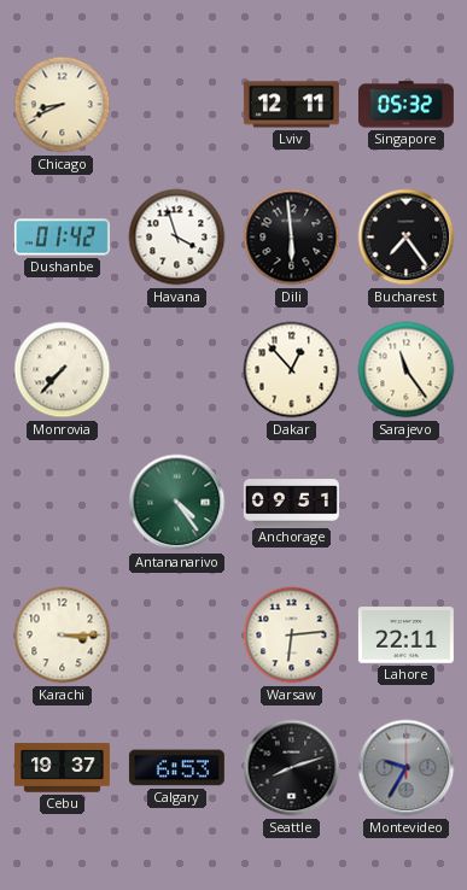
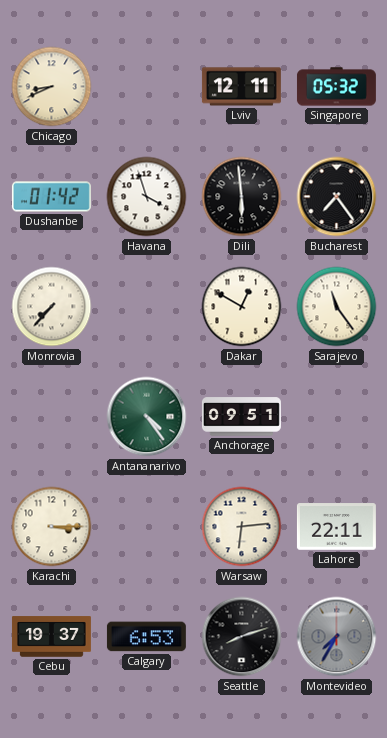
Dakar: 12:53 -> 12:50 (242, 307)
Montevideo: 9:35 -> 7:35 (337, 637)
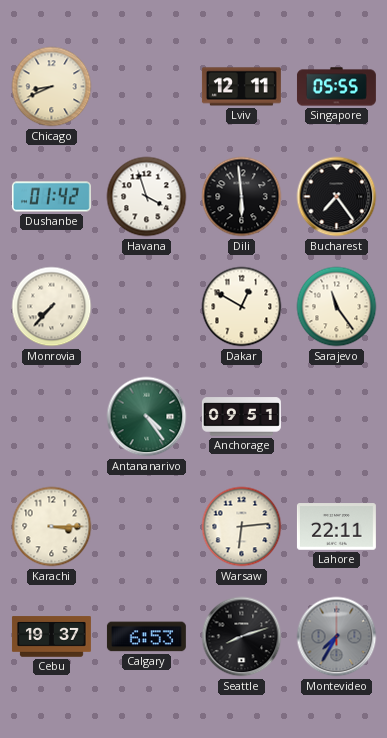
Singapore: 05:32 -> 05:55 (336, 87)
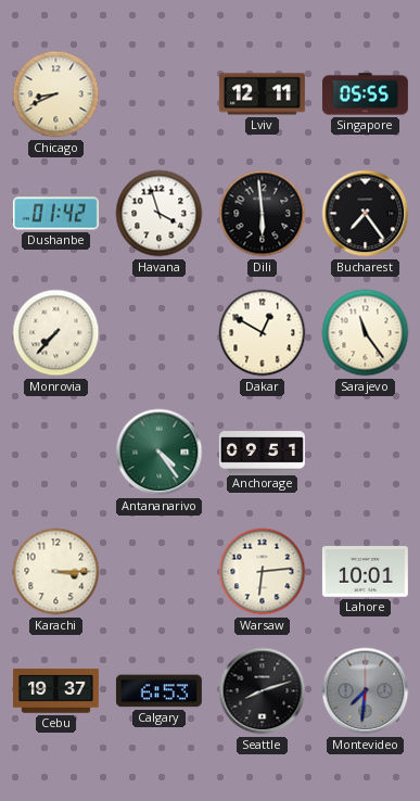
Lahore: 22:11 -> 10:01 (365, 572)
Montevideo: 7:35 -> 7:31 (366, 691)
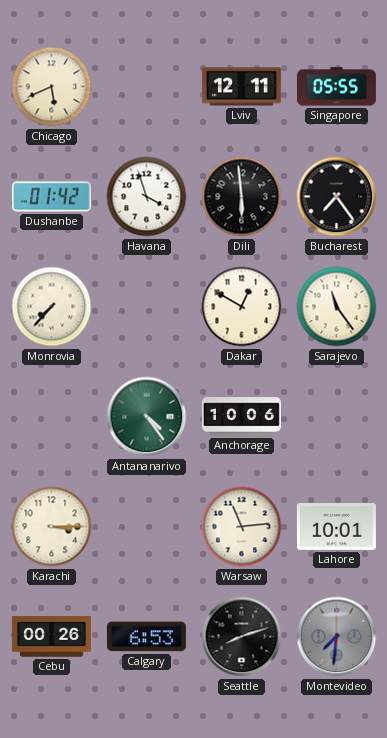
Chicago: 8:41 -> 5:41 (52, 87)
Anchorage: 09:51 -> 10:06 (241, 417)
Warsaw: 6:14 -> 11:14 (242, 527)
Cebu: 19:37 -> 00:26 (51, 637)
